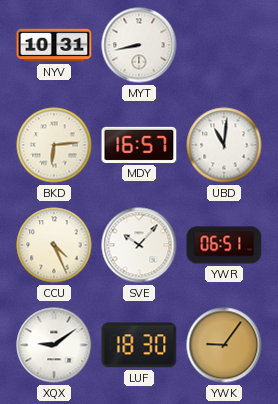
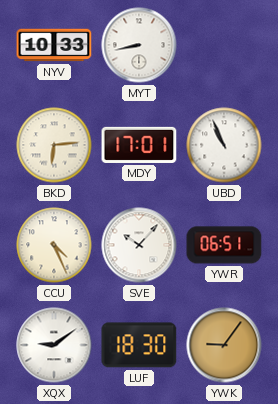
NYV: 10:31 -> 10:33 (54, 45)
MDY: 16:57 -> 17:01 (139, 145)
UBD: 11:01 -> 10:56 (224, 145)
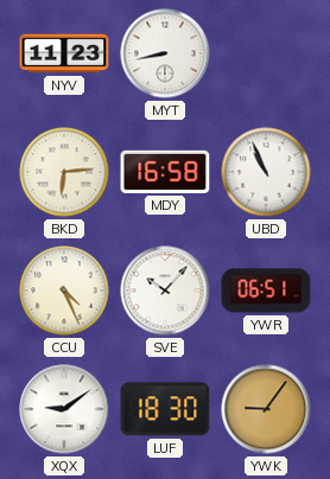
NYV: 10:33 -> 11:23 (64, 53)
MDY: 17:01 -> 16:58 (165, 172)
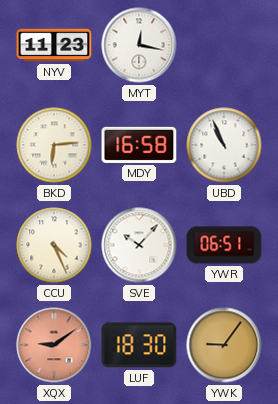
MYT: 8:43 -> 12:17 (139, 45)
XQX dial: white -> salmon (54, 345)
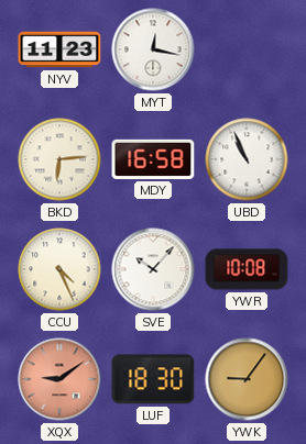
YWR: 06:51 -> 10:08 (247, 269)
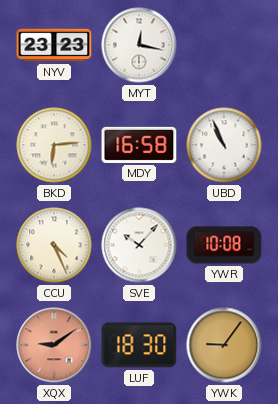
NYV: 11:23 -> 23:23 (54, 45)
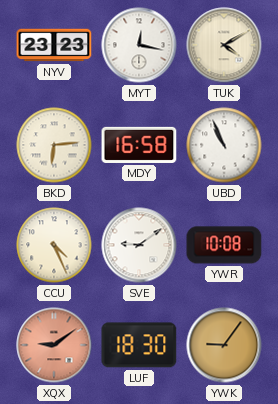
TUK: none -> 4:10 (224, 45)
SVE: 10:07 -> 9:09 (139, 245)
